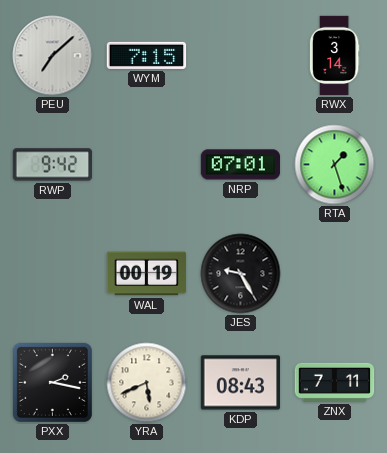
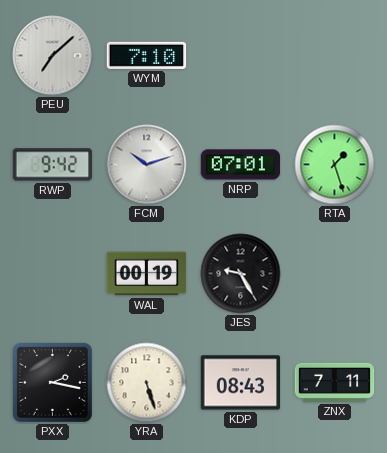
WYM: 7:15 -> 7:10 (147, 55)
RWX: 3:14 -> none (334, 56)
FCM: none -> 10:12 (147, 165)
YRA: 5:41 -> 5:27 (147, 383)
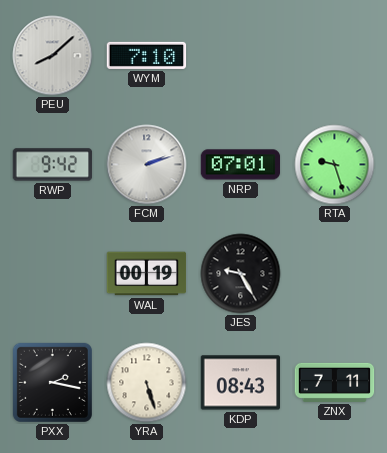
PEU: 7:08 -> 8:08 (53, 56)
FCM: 10:12 -> 2:12 (147, 165)
RTA: 1:27 -> 9:27 (335, 165)
